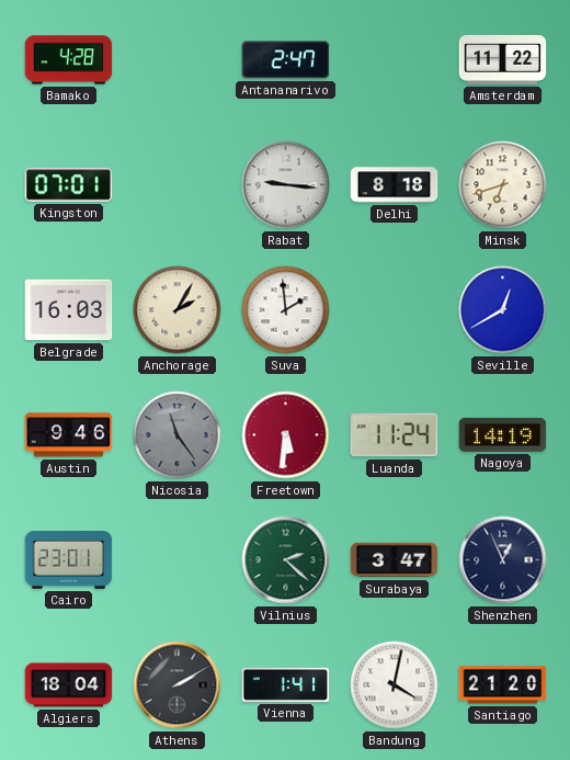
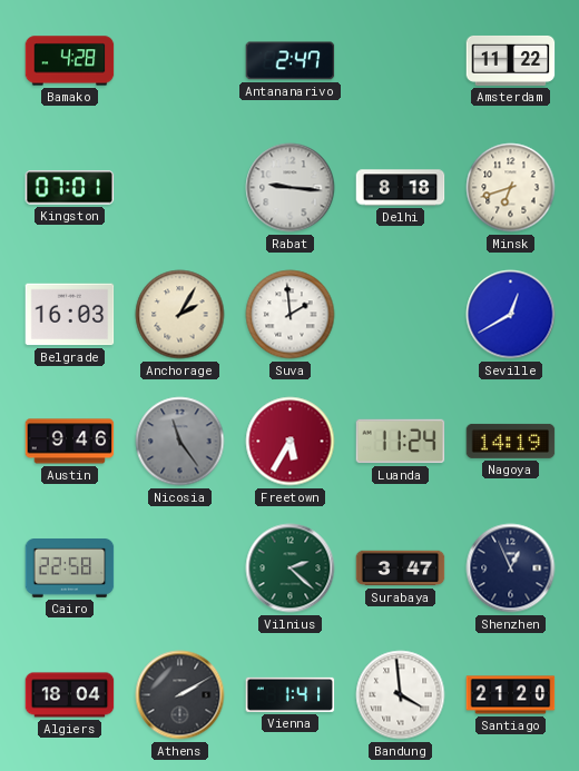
Freetown: 5:31 -> 5:35 (291, 442)
Cairo: 23:01 -> 22:58 (70, 569)
Bandung: 4:02 -> 3:59 (401, 695)
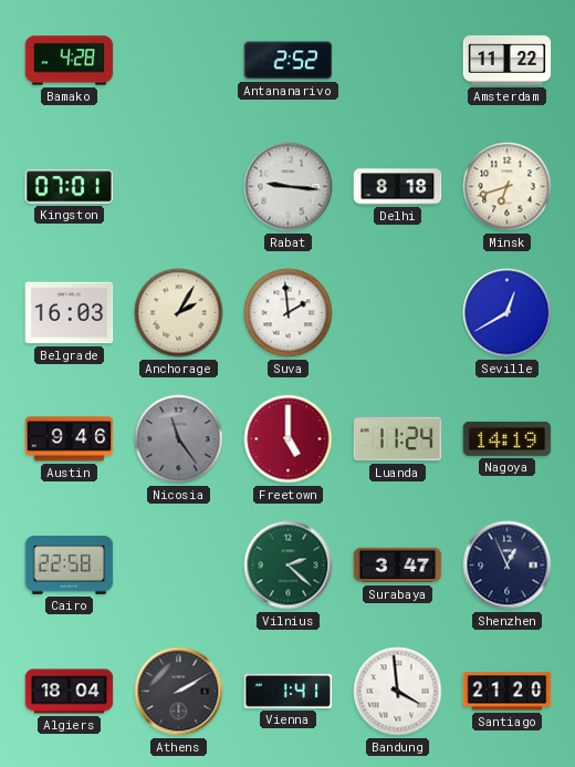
Antananarivo: 2:47 -> 2:52 (289, 61)
Freetown: 5:35 -> 5:00 (289, 439)
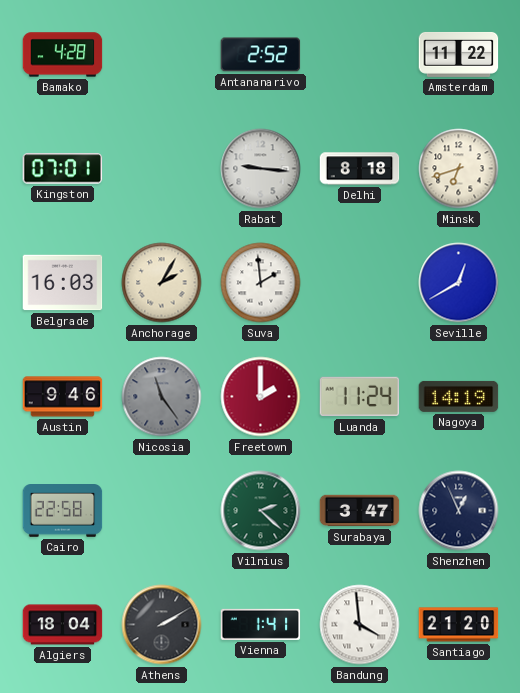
Freetown: 5:00 -> 2:00 (261, 397)
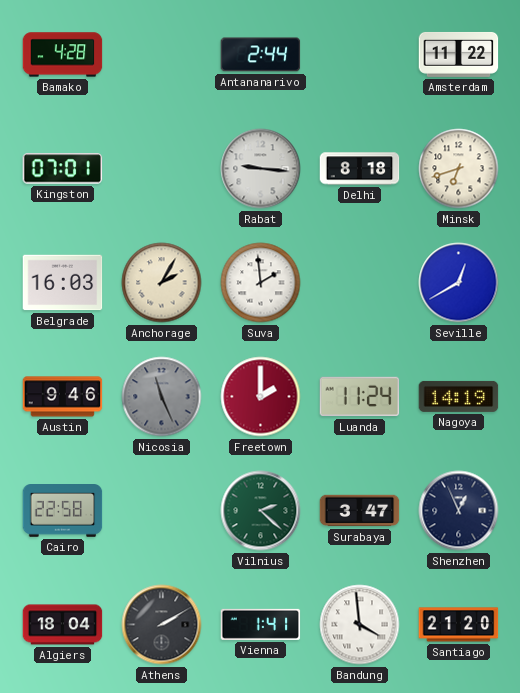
Antananarivo: 2:52 -> 2:44 (261, 55)
Nicosia: 11:24 -> 11:26 (162, 397)
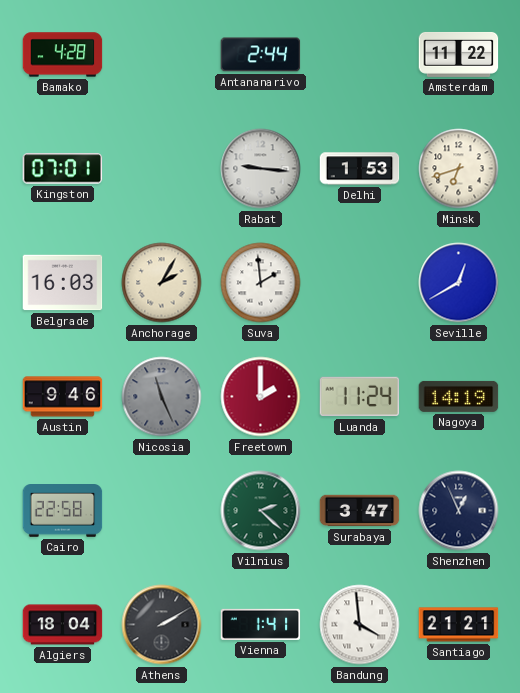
Delhi: 8:18 -> 1:53 (360, 169)
Santiago: 21:20 -> 21:21 (459, 625)
